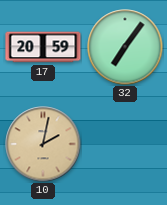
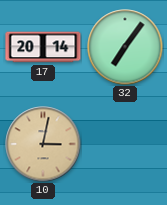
17: 20:59 -> 20:14 (43, 47)
10: 2:02 -> 3:02 (43, 144)
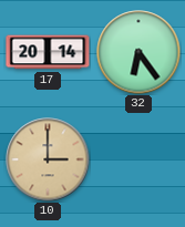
32: 7:06 -> 6:24 (138, 52)
10: 3:02 -> 3:00 (48, 159)
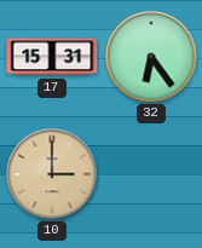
17: 20:14 -> 15:31 (52, 57)
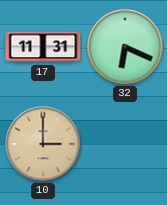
17: 15:31 -> 11:31 (43, 47)
32: 6:24 -> 6:19 (125, 47)
